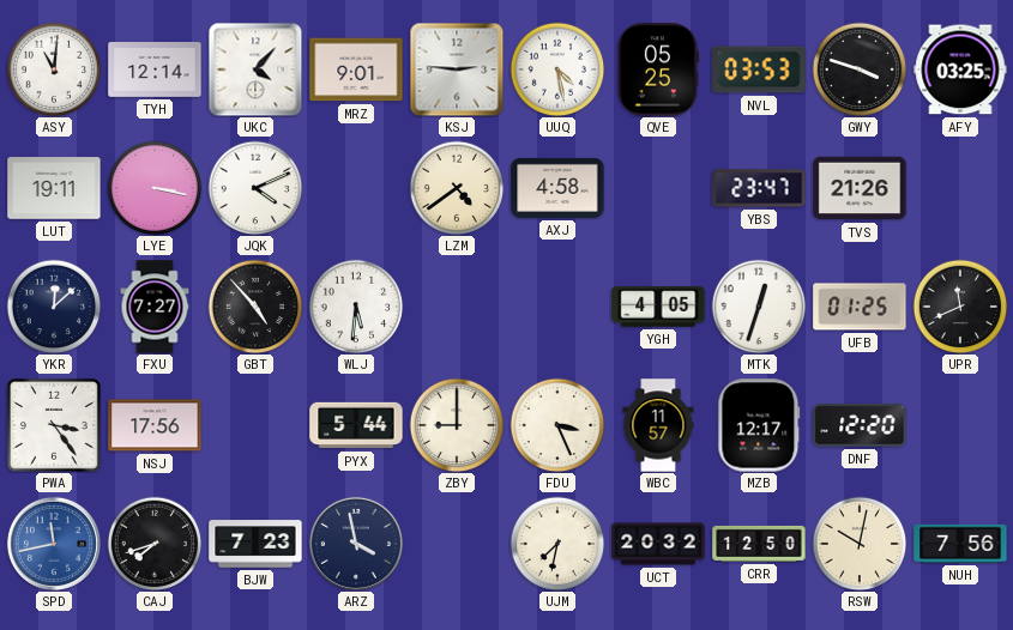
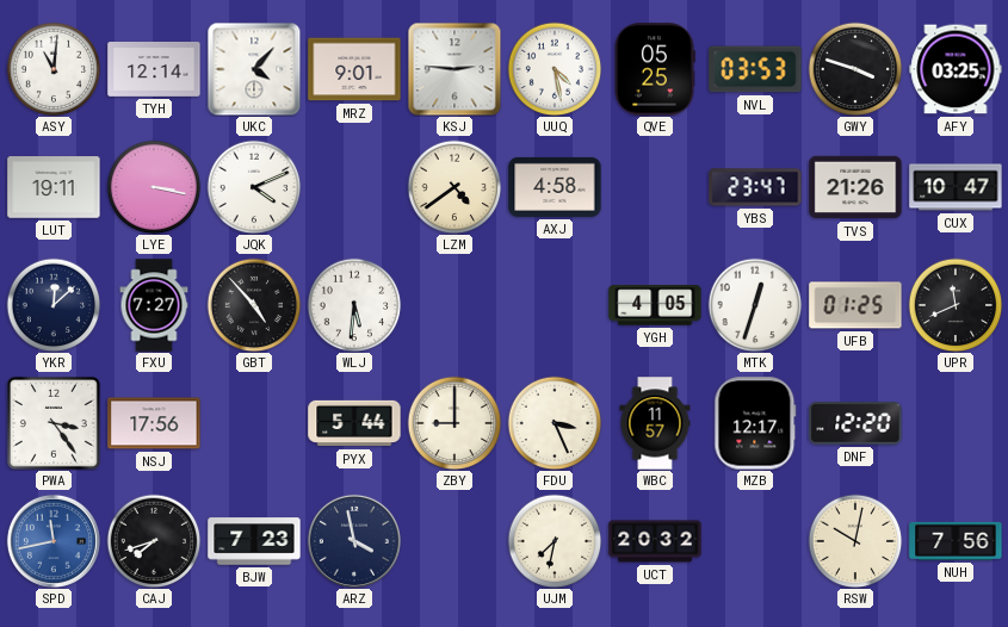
CUX: none -> 10:47 (956, 187)
CRR: 12:50 -> none (759, 544)
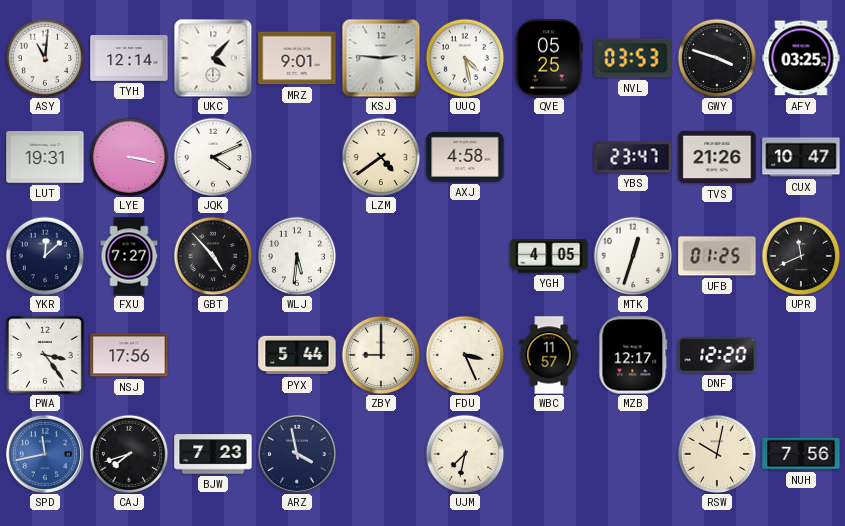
LUT: 19:11 -> 19:31 (45, 157)
UCT: 20:32 -> none (655, 541)
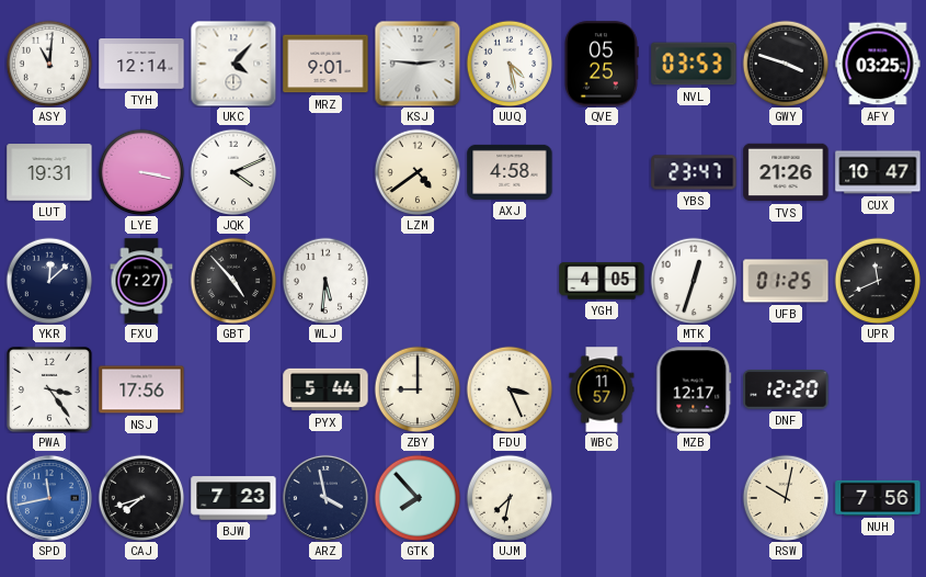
GTK: none -> 7:53 (418, 498)
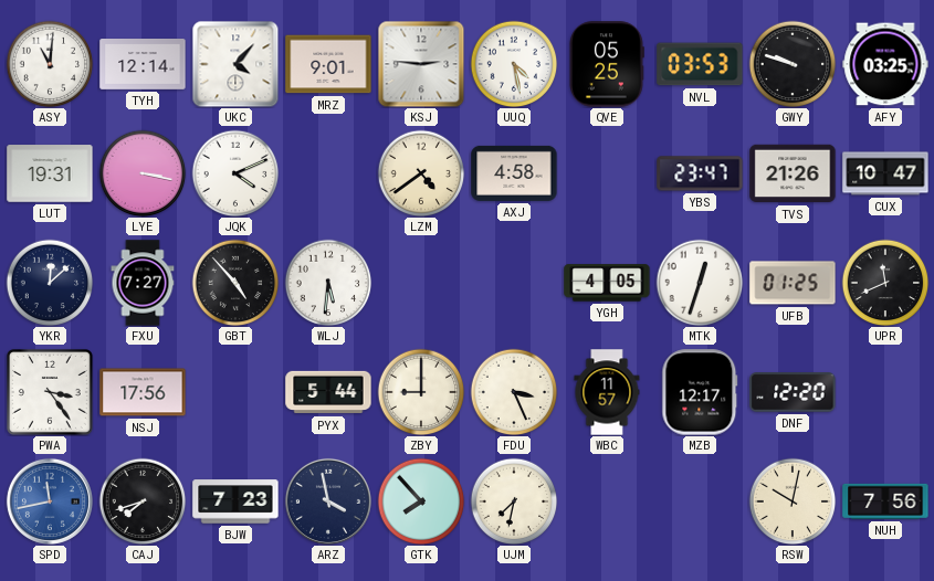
GWY: 3:48 -> 9:48 (793, 64)
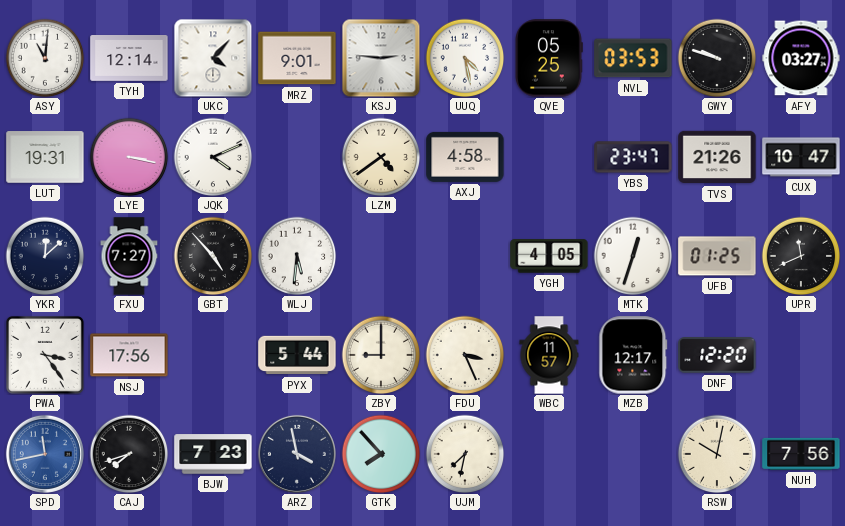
AFY: 03:25 -> 03:27 (801, 58)
